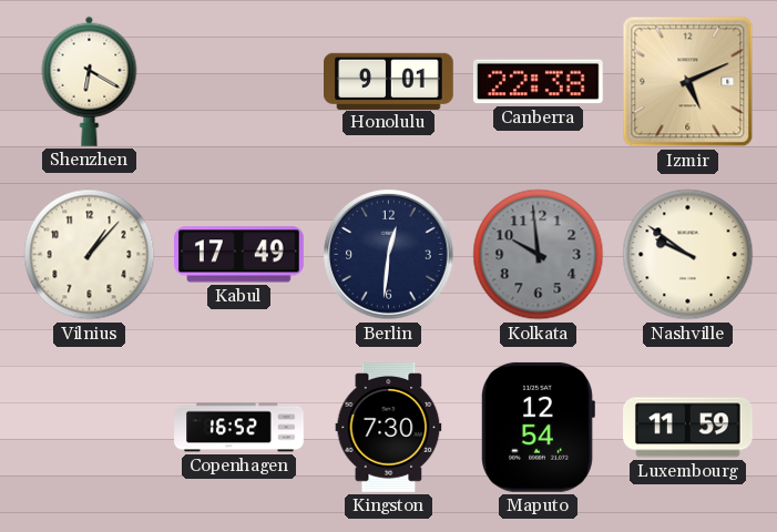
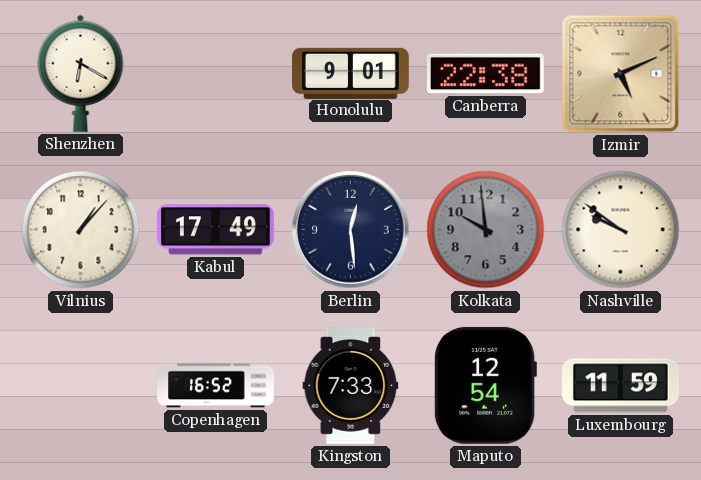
Berlin: 12:31 -> 12:29 (351, 230)
Kingston: 7:30 -> 7:33 (351, 386)
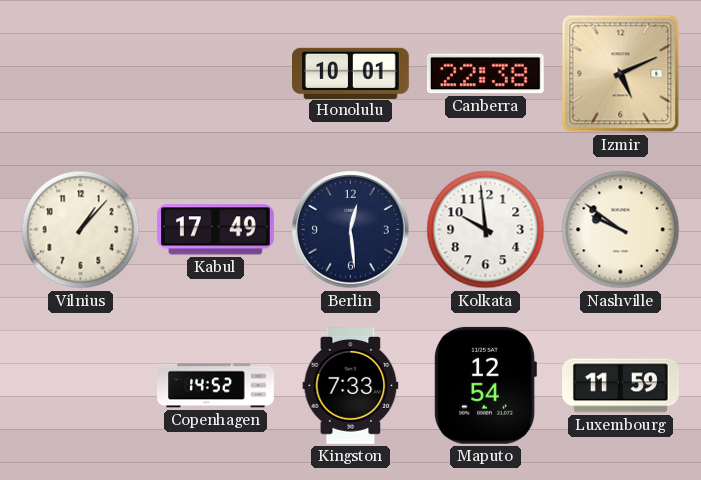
Shenzhen: 6:20 -> none (81, 73)
Honolulu: 9:01 -> 10:01 (351, 73)
Kolkata dial: grey -> white (486, 230)
Copenhagen: 16:52 -> 14:52 (216, 386)
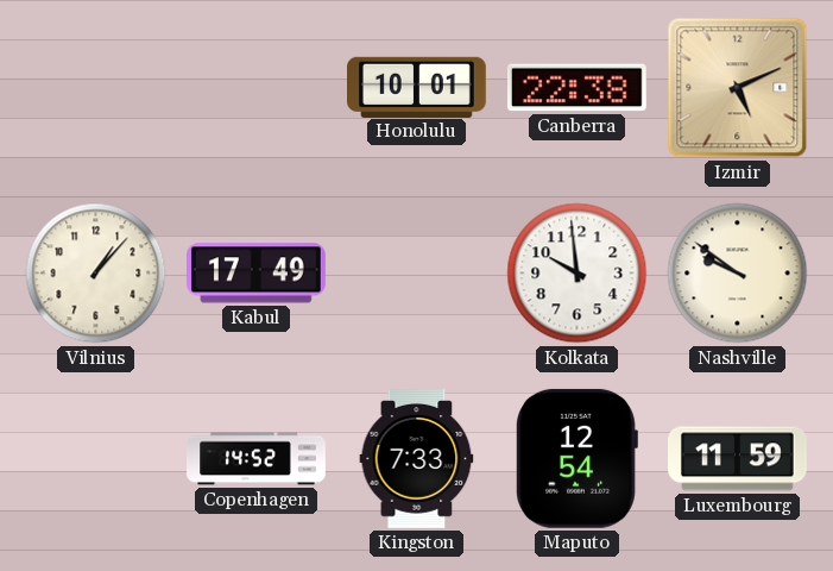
Berlin: 12:29 -> none (351, 230)
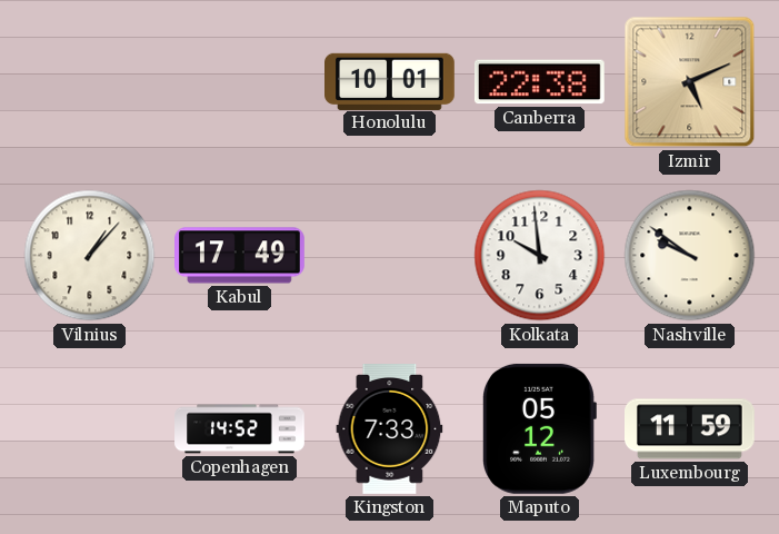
Maputo: 12:54 -> 05:12 (540, 428)
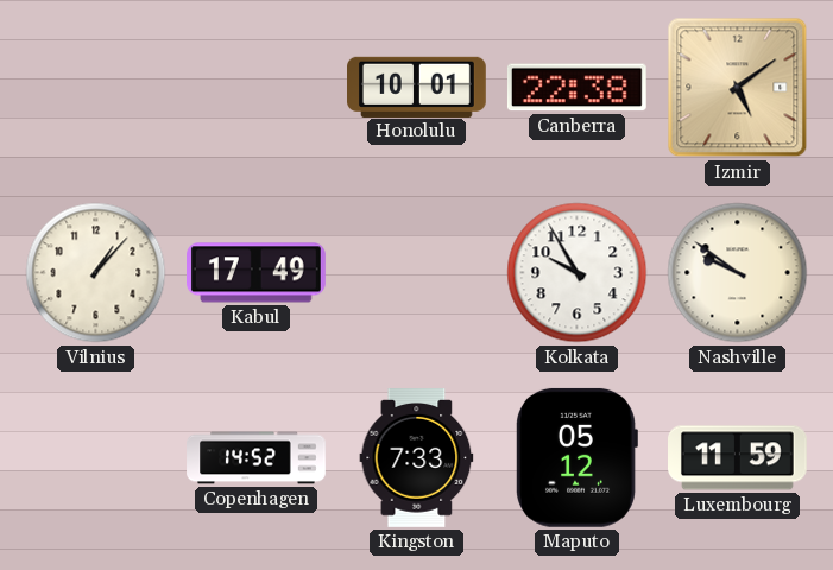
Izmir: 5:11 -> 5:09 (738, 88)
Kolkata: 9:59 -> 9:55 (578, 273)
